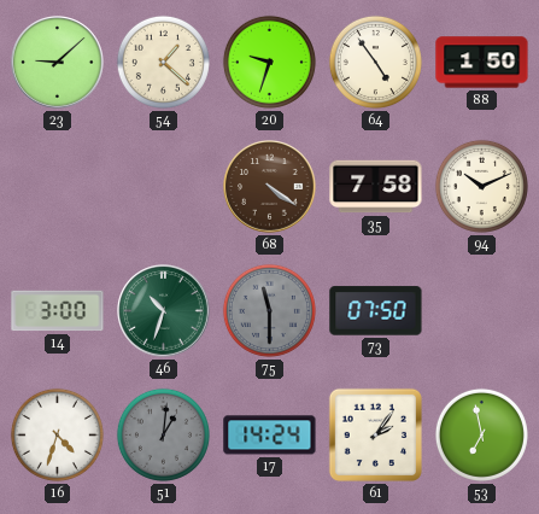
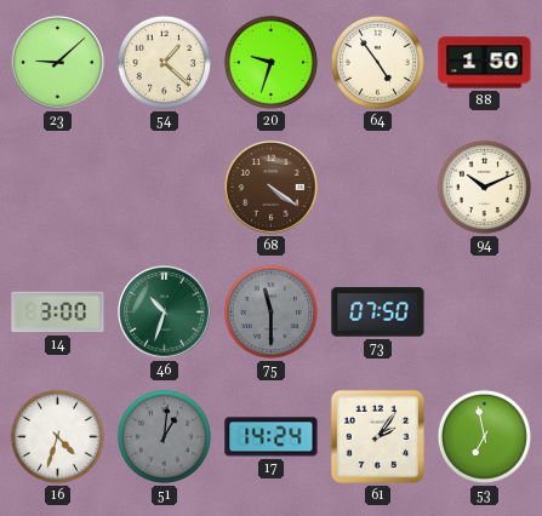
35: 7:58 -> none (376, 187)
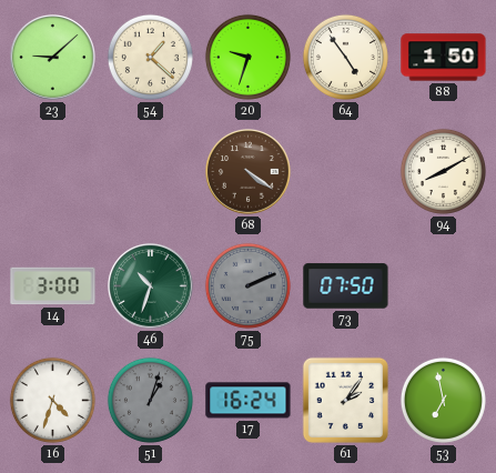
94: 10:11 -> 8:10 (443, 171)
75: 11:30 -> 2:11 (247, 285)
51: 1:01 -> 1:03 (150, 400)
17: 14:24 -> 16:24 (249, 401)
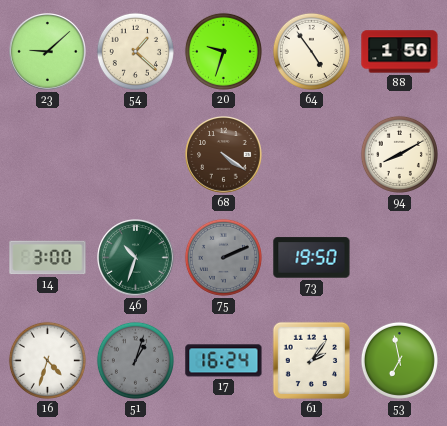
73: 07:50 -> 19:50 (312, 258)
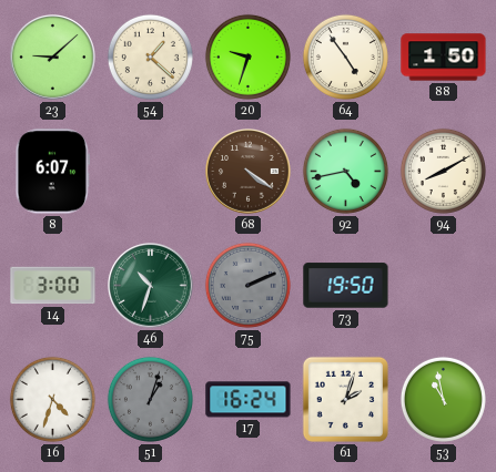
8: none -> 6:07 (53, 172)
92: none -> 4:43 (345, 171)
61: 2:06 -> 2:03 (345, 399)
53: 6:58 -> 10:58 (443, 399)
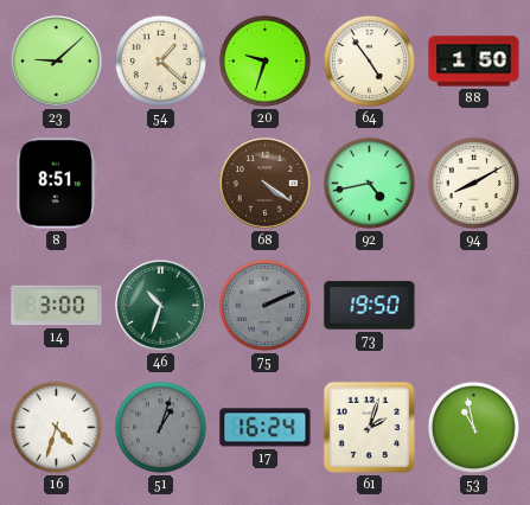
8: 6:07 -> 8:51 (57, 184)
